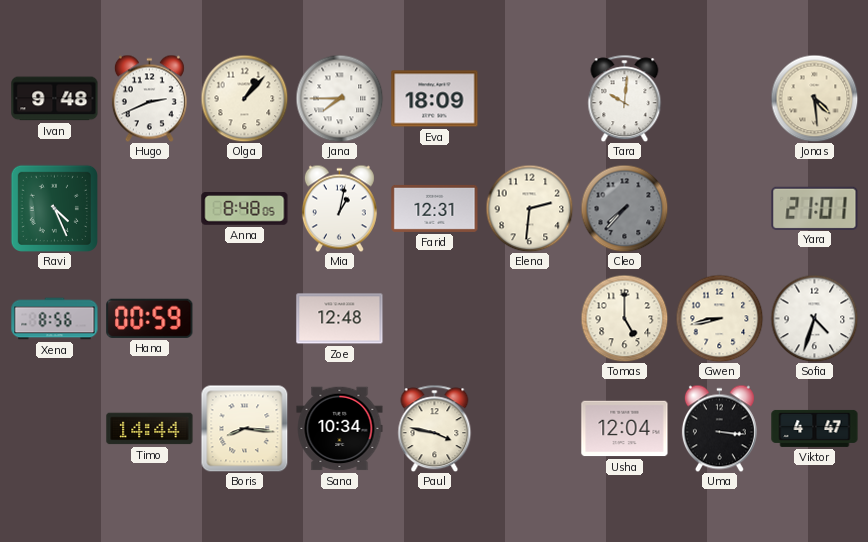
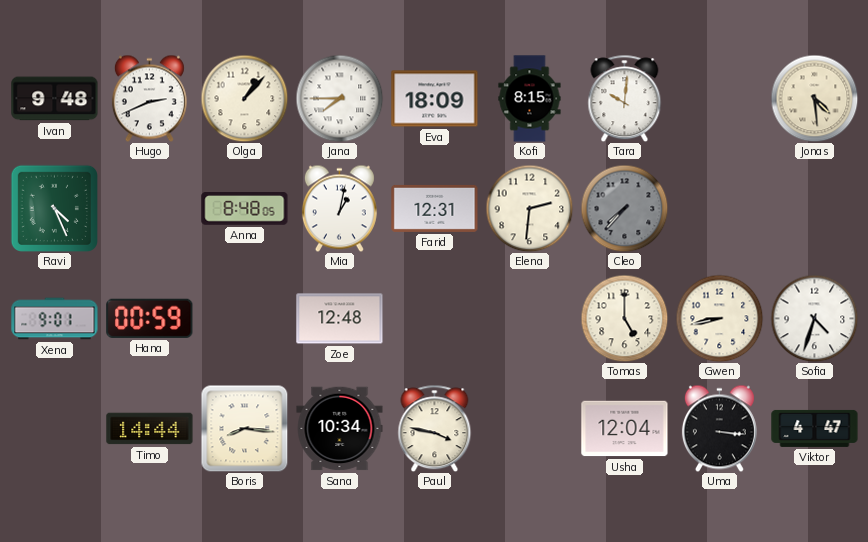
Kofi: none -> 8:15 (530, 99)
Yara: 21:01 -> none (815, 208)
Xena: 8:56 -> 9:01 (55, 319)
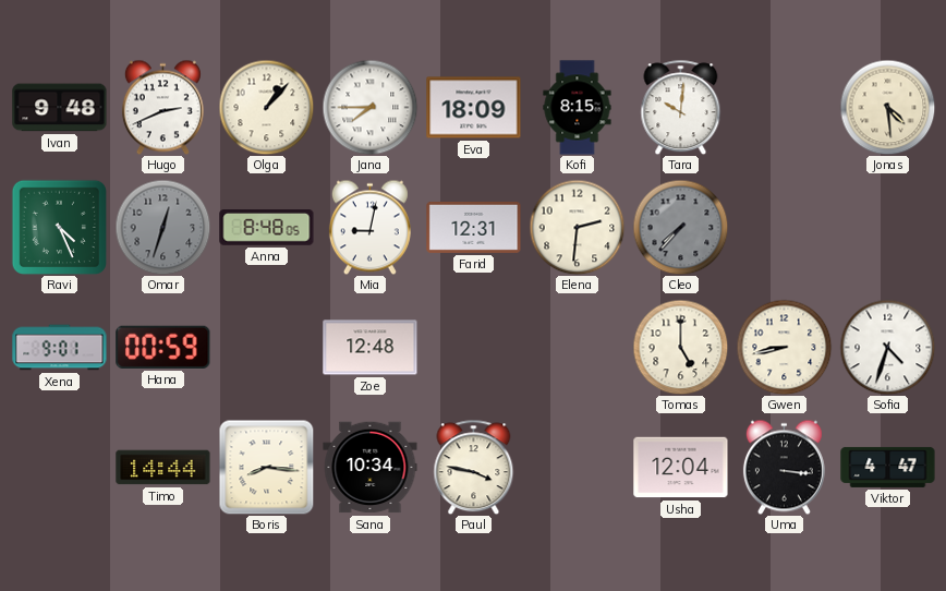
Omar: none -> 12:33 (162, 227)
Mia: 1:02 -> 9:02 (369, 227)
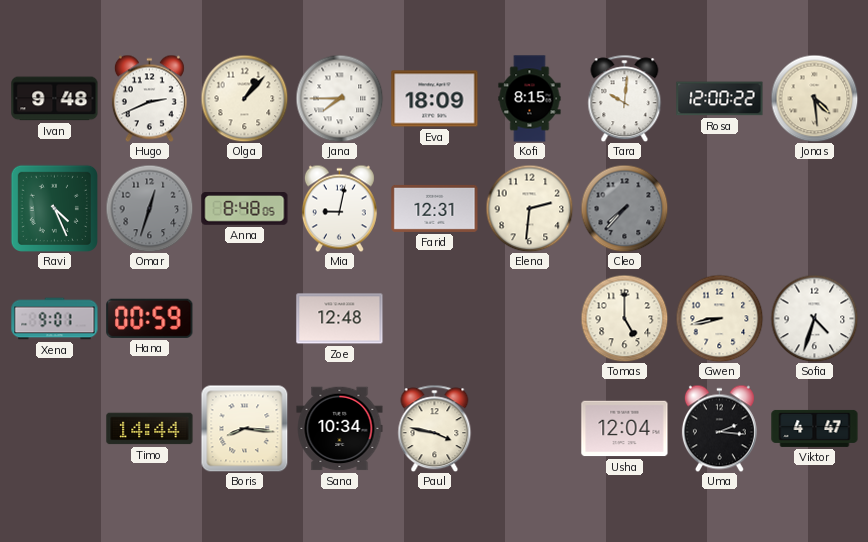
Rosa: none -> 12:00 (720, 99)
Uma: 3:16 -> 2:16 (719, 428)
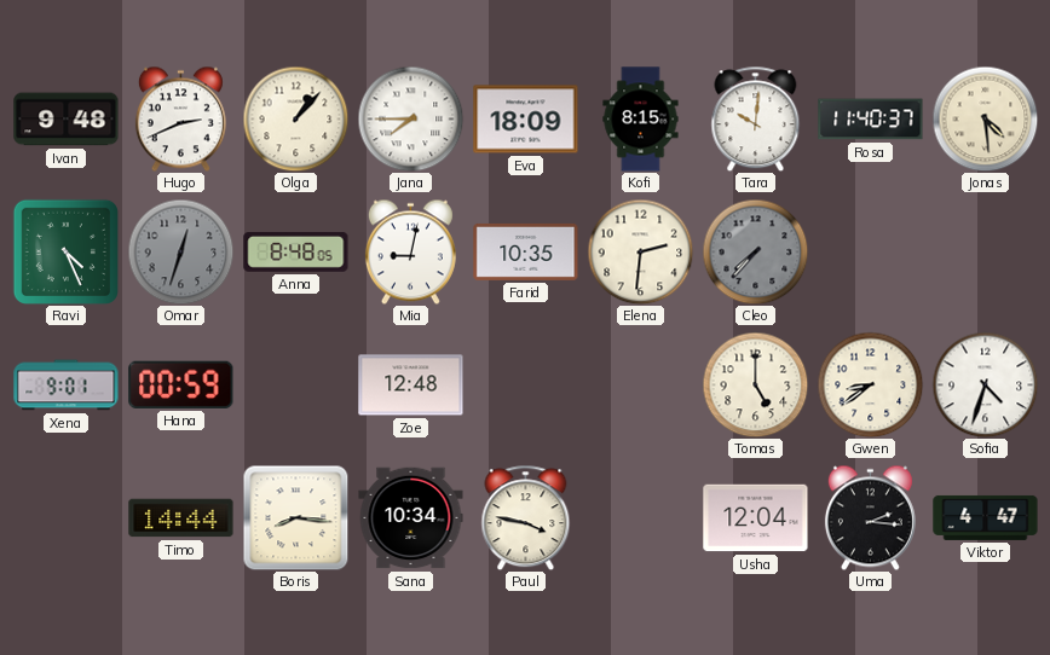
Rosa: 12:00 -> 11:40 (871, 120)
Farid: 12:31 -> 10:35 (526, 251)
Gwen: 8:43 -> 8:39 (870, 384)
